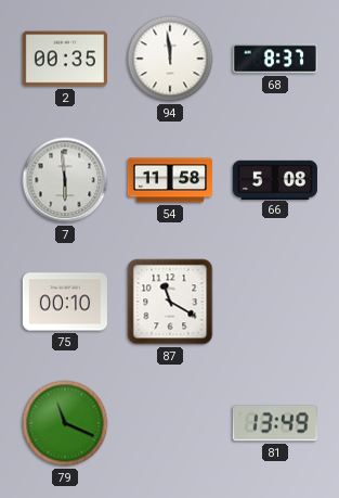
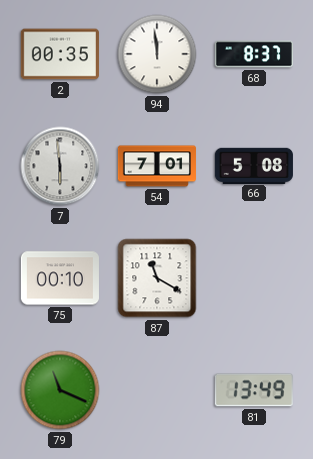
54: 11:58 -> 7:01 (157, 166)
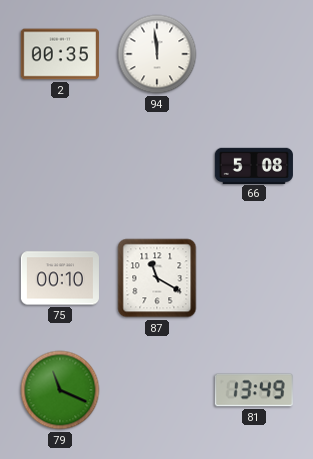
68: 8:37 -> none (254, 54)
7: 5:59 -> none (60, 166)
54: 7:01 -> none (157, 166)
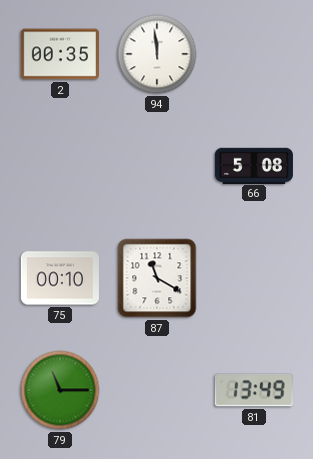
79: 11:19 -> 11:15 (60, 390)
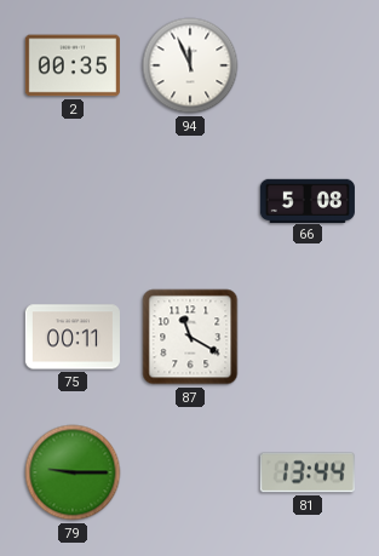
94: 11:59 -> 11:56 (190, 65)
75: 00:10 -> 00:11 (73, 337)
79: 11:15 -> 9:15 (73, 472)
81: 13:49 -> 13:44 (308, 472)
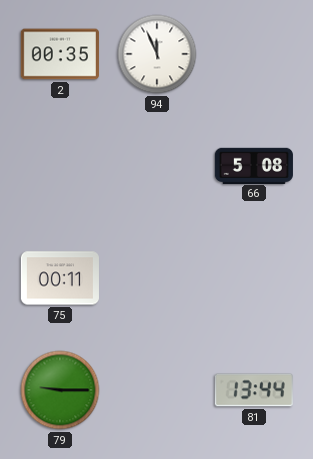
87: 11:20 -> none (190, 337)
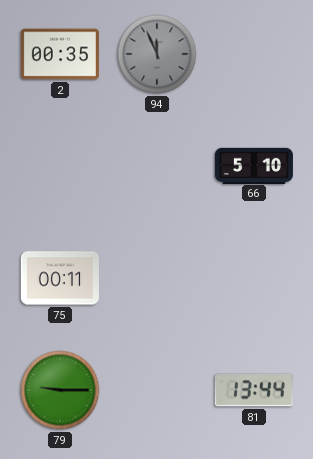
94 dial: white -> grey (157, 54)
66: 5:08 -> 5:10 (254, 165)
